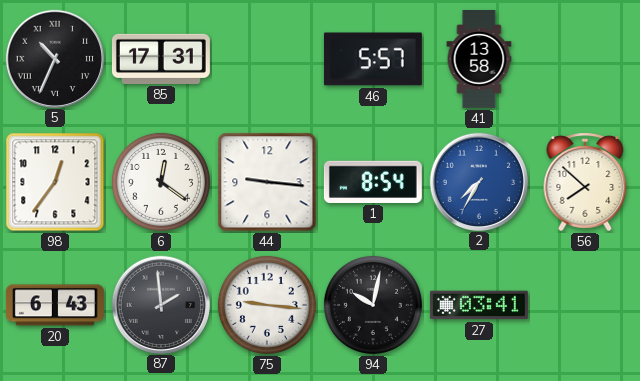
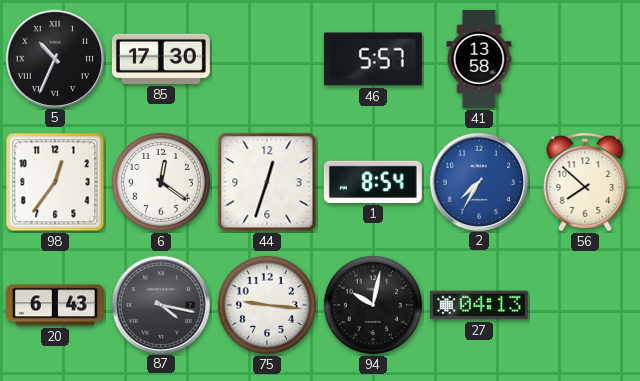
85: 17:31 -> 17:30 (161, 59)
44: 9:16 -> 12:33 (267, 182)
87: 1:59 -> 4:17 (160, 304)
27: 03:41 -> 04:13 (479, 305)
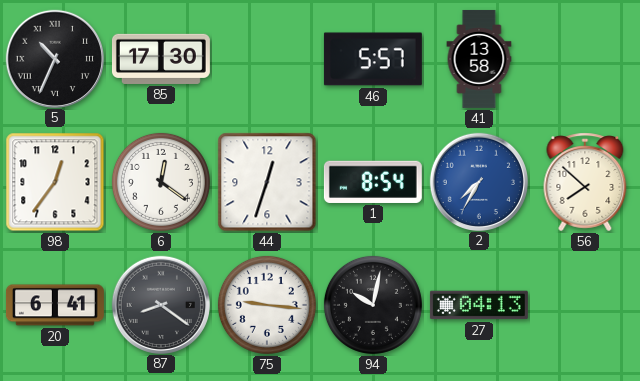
20: 6:43 -> 6:41 (55, 305)
87: 4:17 -> 8:21 (160, 304)
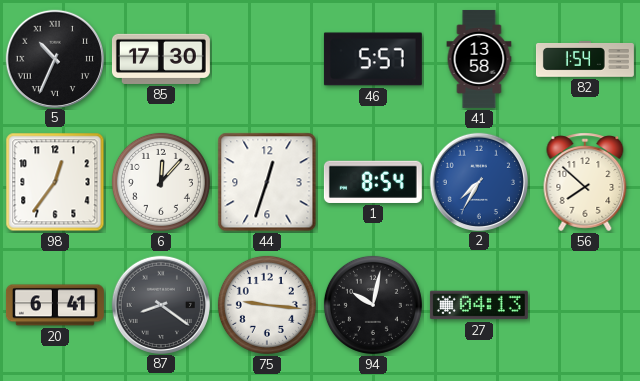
82: none -> 1:54 (585, 60)
6: 12:21 -> 12:07 (161, 182)
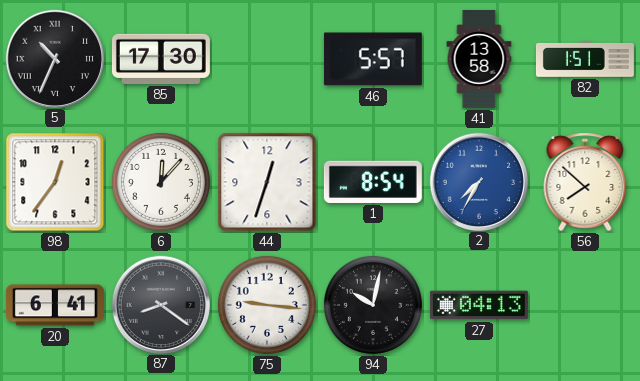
82: 1:54 -> 1:51 (585, 60)
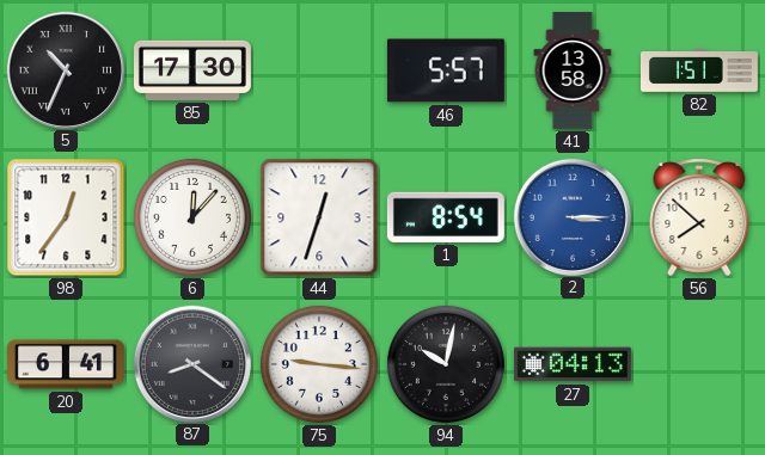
2: 7:35 -> 3:15 (571, 216)
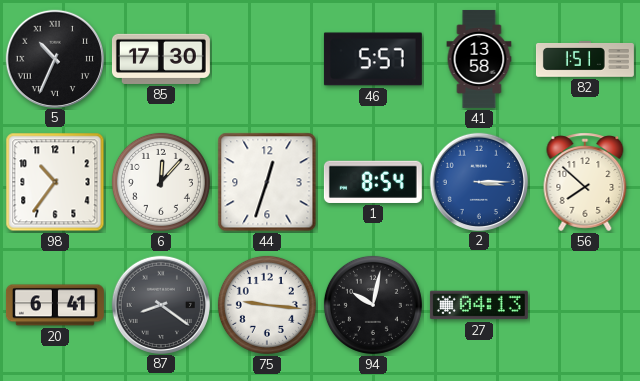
98: 12:36 -> 10:36 (55, 182)
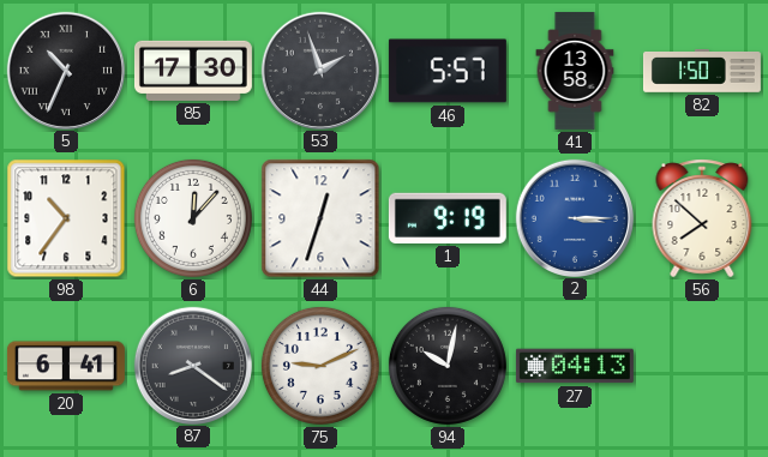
53: none -> 1:57 (319, 70)
82: 1:51 -> 1:50 (702, 72)
1: 8:54 -> 9:19 (448, 218)
75: 9:16 -> 9:11 (320, 366)
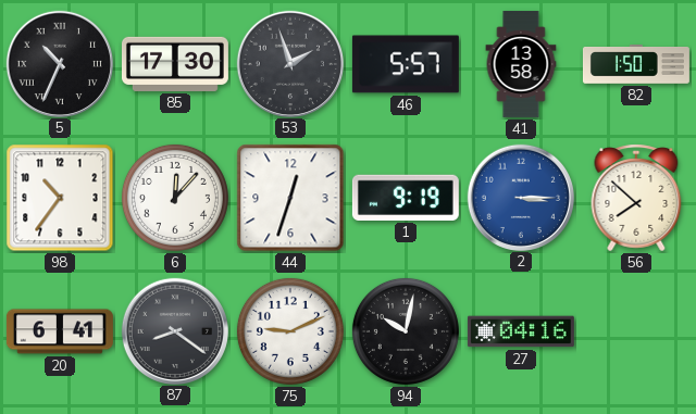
27: 04:13 -> 04:16 (521, 331)
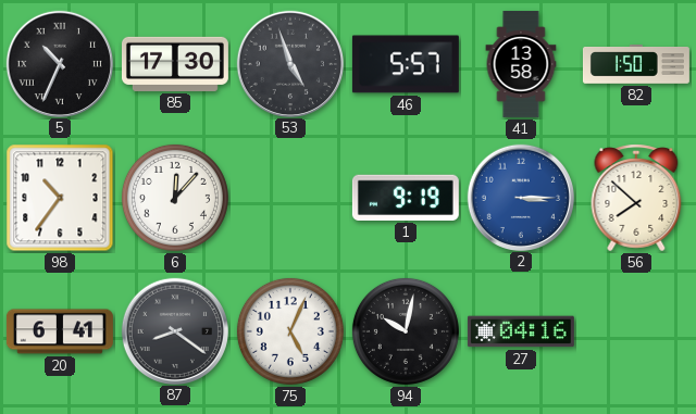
53: 1:57 -> 4:57 (289, 63)
44: 12:33 -> none (290, 198)
75: 9:11 -> 5:04 (290, 331)
